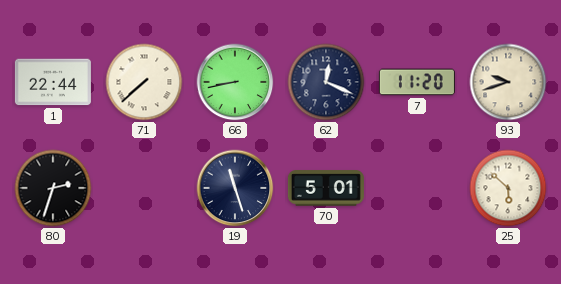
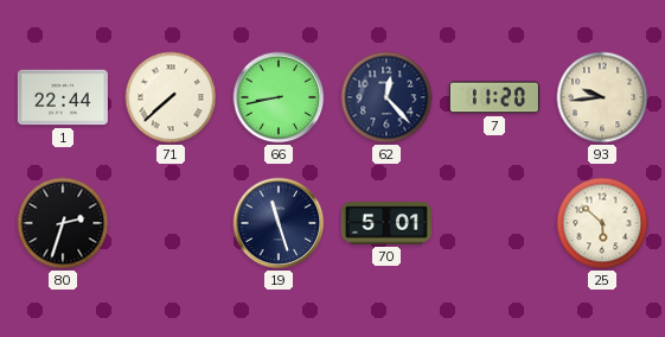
62: 12:19 -> 12:23 (386, 97)
93: 9:42 -> 9:44 (602, 97)
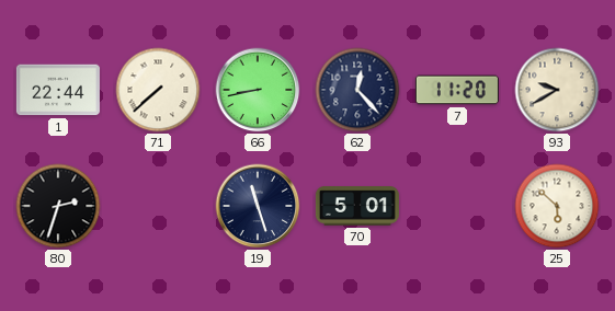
93: 9:44 -> 9:40 (557, 90)
